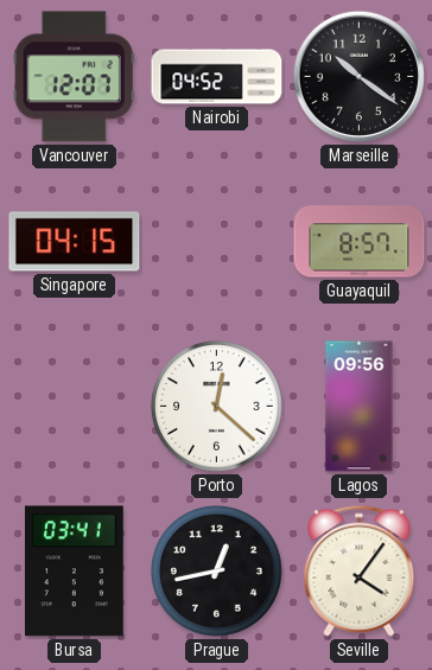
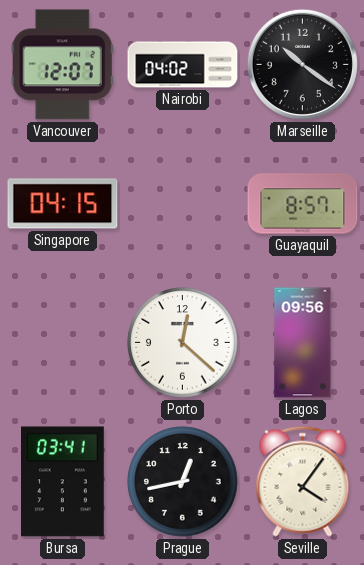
Nairobi: 04:52 -> 04:02 (183, 65)
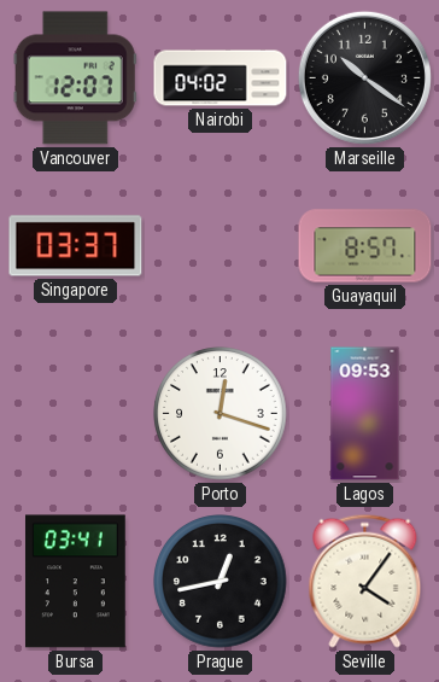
Singapore: 04:15 -> 03:37 (76, 246)
Porto: 12:22 -> 12:18 (221, 414)
Lagos: 09:56 -> 09:53 (365, 414)
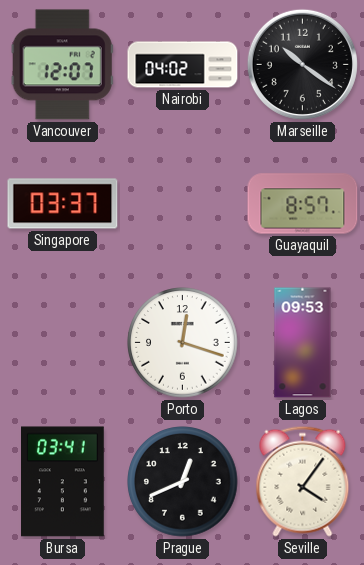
Prague: 12:43 -> 12:41 (183, 482)
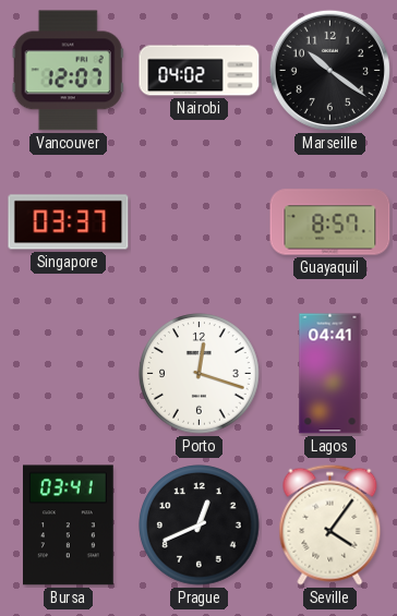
Lagos: 09:53 -> 04:41 (330, 374)
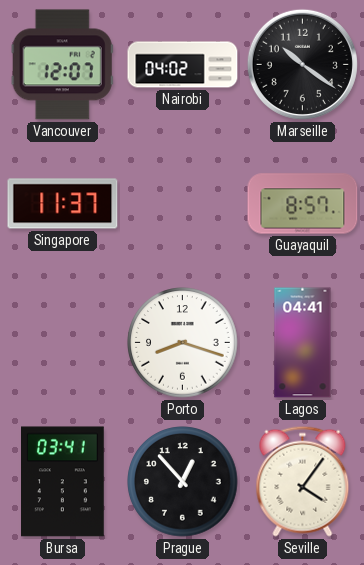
Singapore: 03:37 -> 11:37 (63, 204)
Porto: 12:18 -> 8:18 (183, 343)
Prague: 12:41 -> 12:53 (183, 482)
